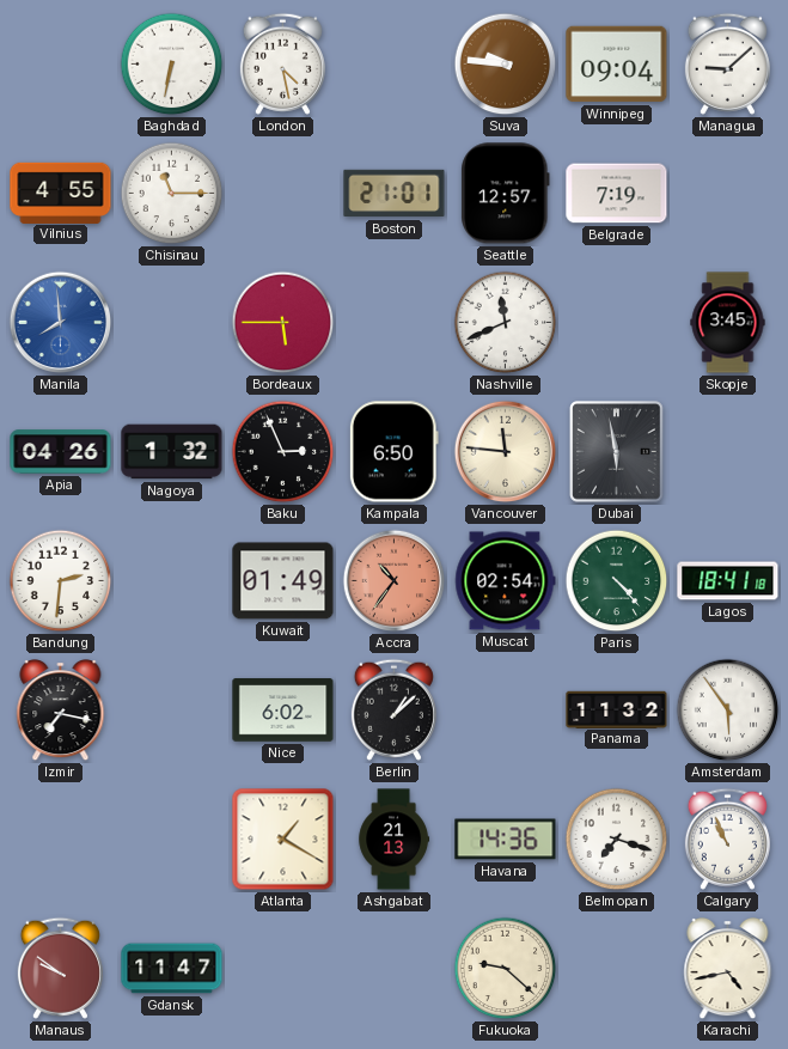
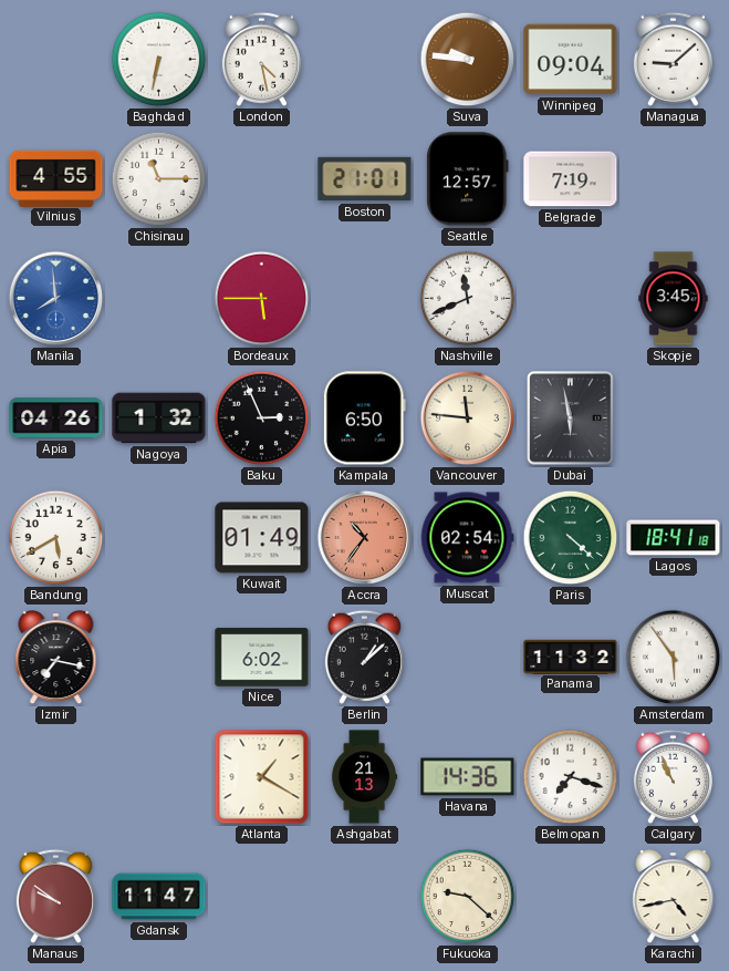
Bandung: 2:31 -> 5:40 (56, 538)
Paris: 4:23 -> 4:22 (571, 538)
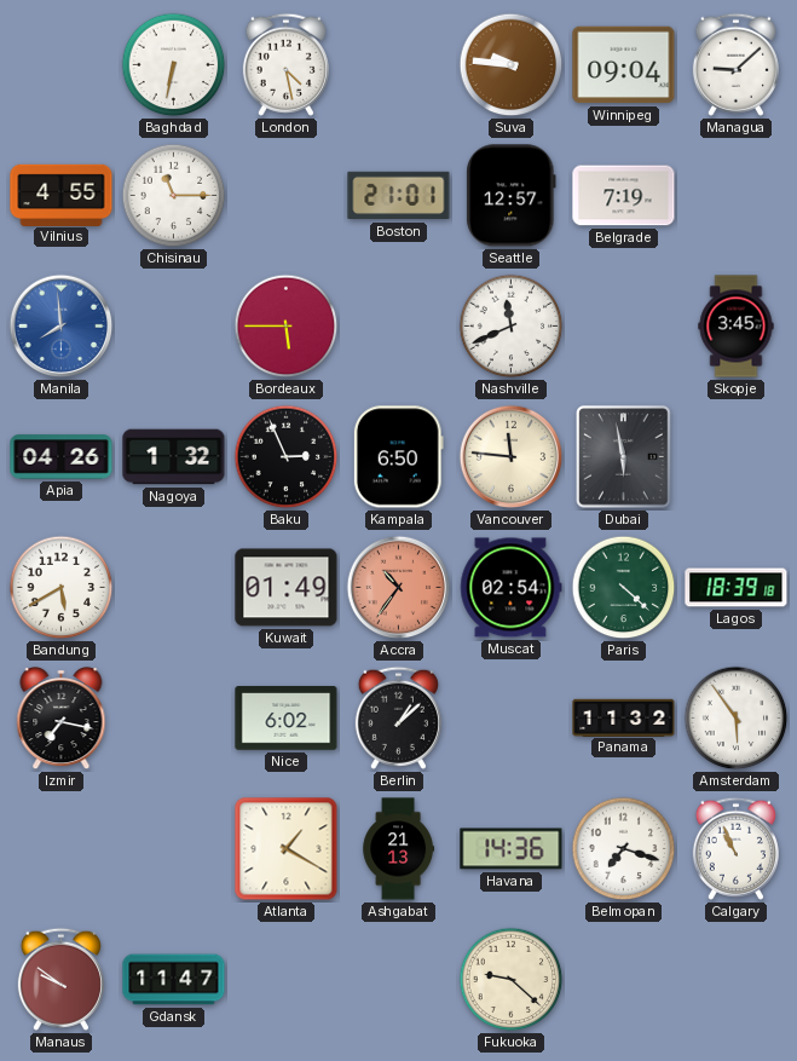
Lagos: 18:41 -> 18:39 (737, 588)
Karachi: 4:43 -> none (674, 898)
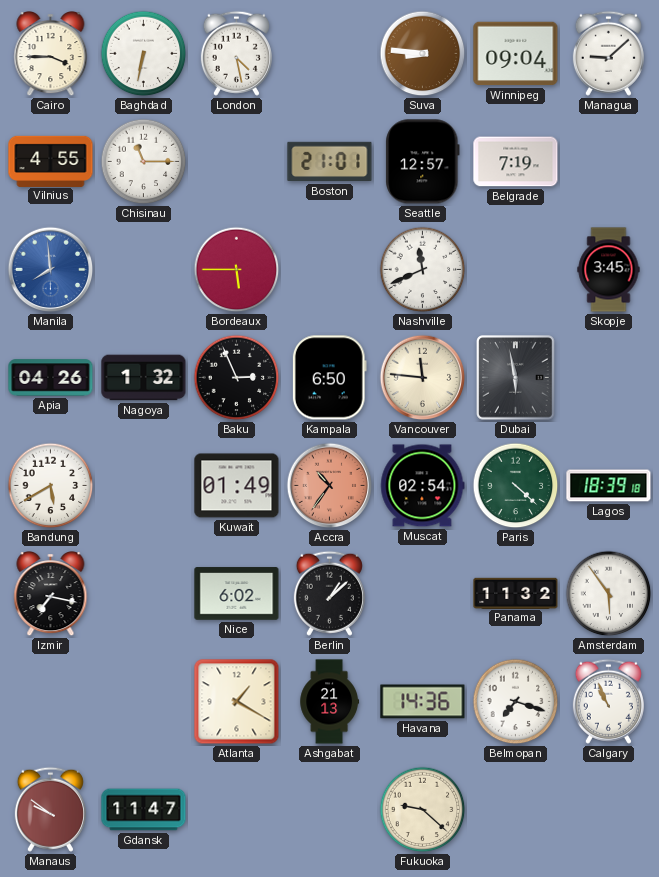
Cairo: none -> 3:45 (51, 55)
Suva: 9:46 -> 8:46 (423, 54)
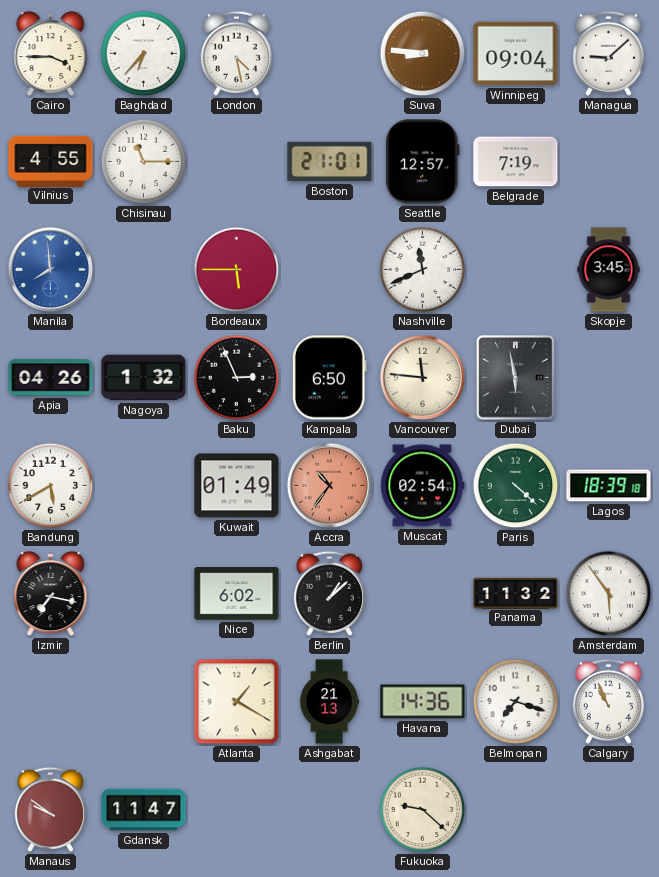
Baghdad: 6:32 -> 6:37 (144, 54)
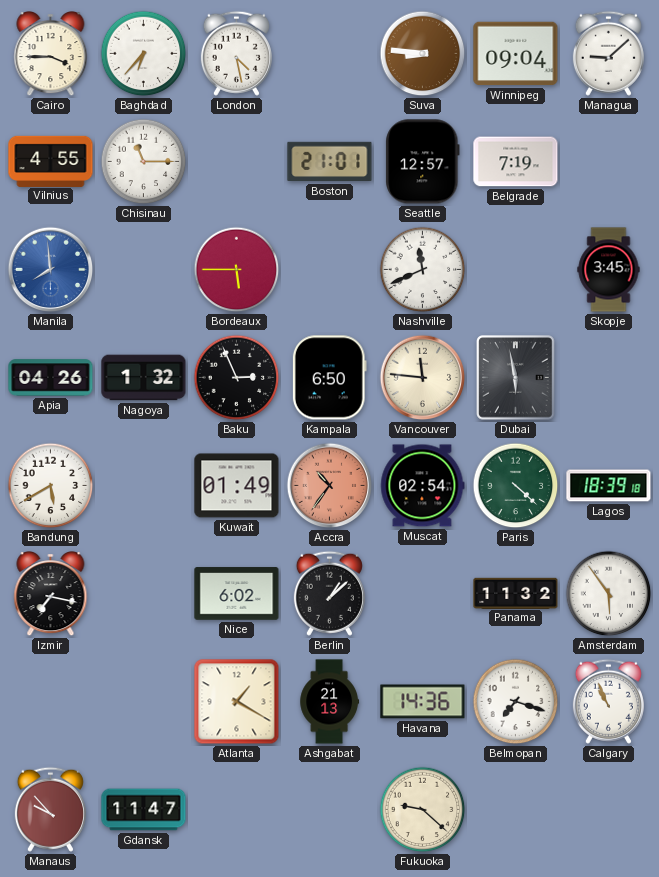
Manaus: 9:51 -> 9:53 (50, 809)
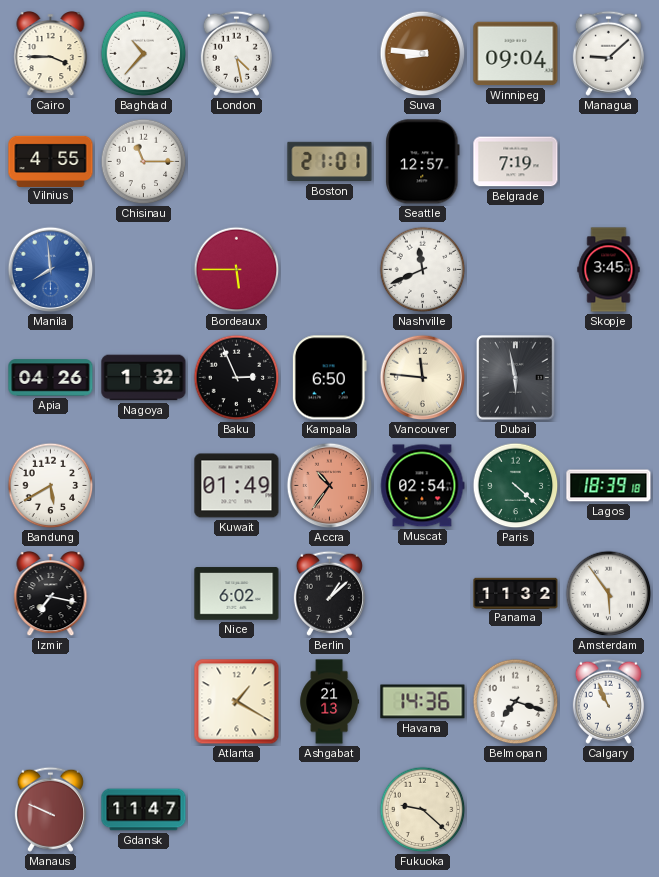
Baghdad: 6:37 -> 10:37 (144, 54)
Manaus: 9:53 -> 9:49 (50, 809)
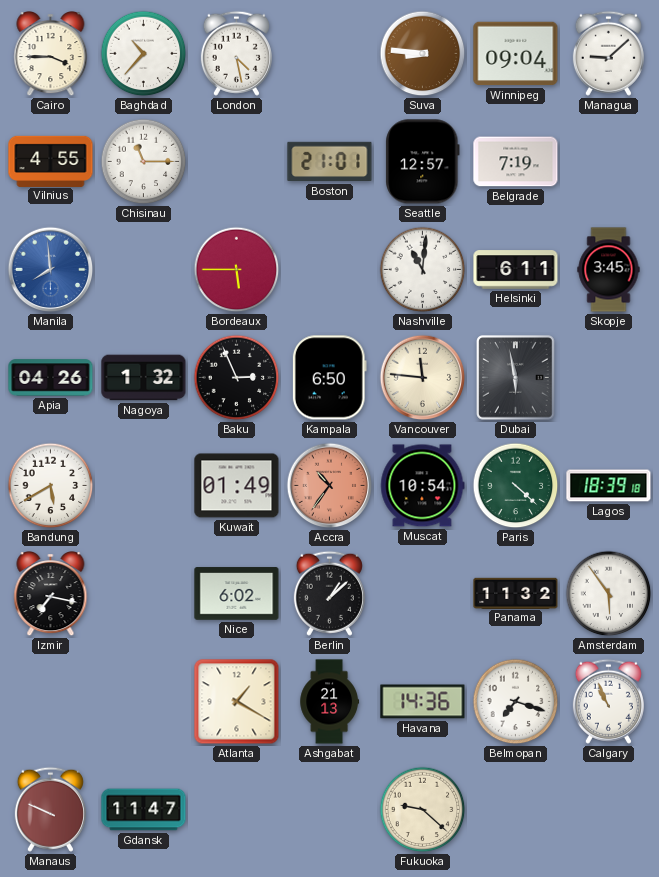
Nashville: 11:41 -> 11:01 (423, 270)
Helsinki: none -> 6:11 (516, 270)
Muscat: 02:54 -> 10:54 (423, 486)
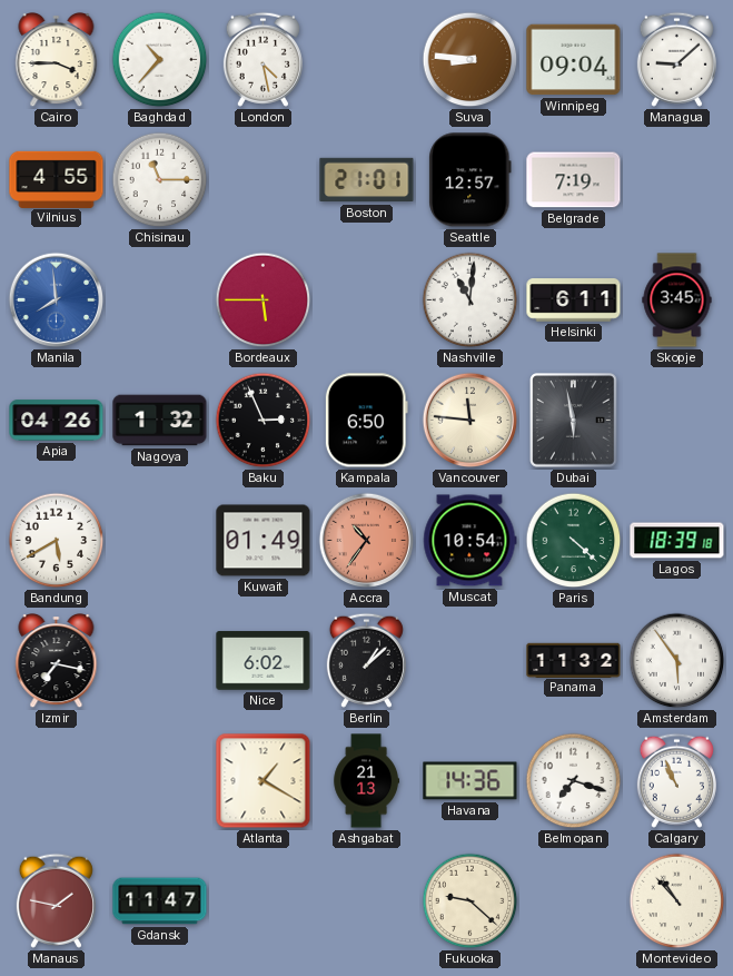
Manaus: 9:49 -> 1:47 (56, 900)
Montevideo: none -> 10:53 (677, 901)
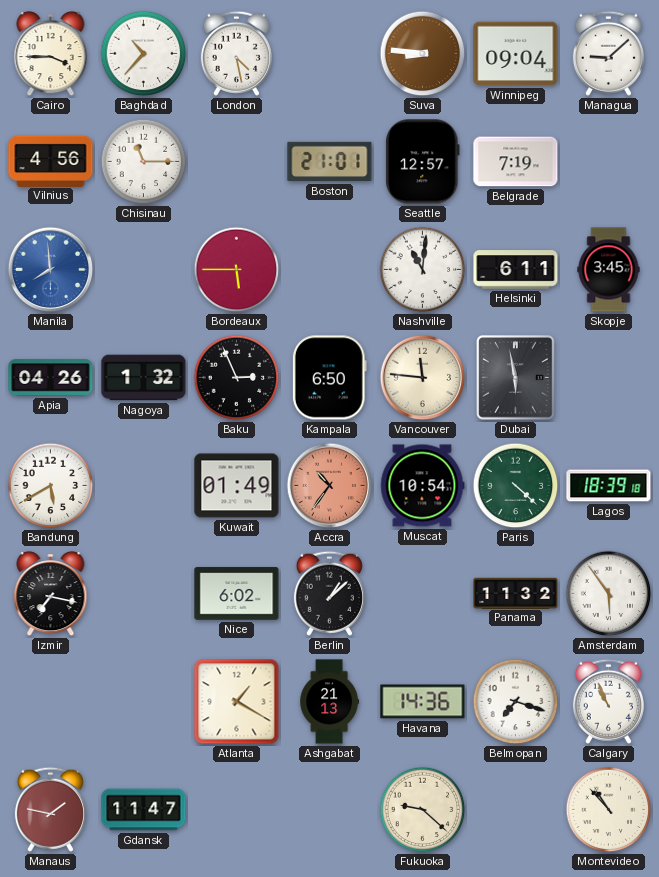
Vilnius: 4:55 -> 4:56 (51, 161)
